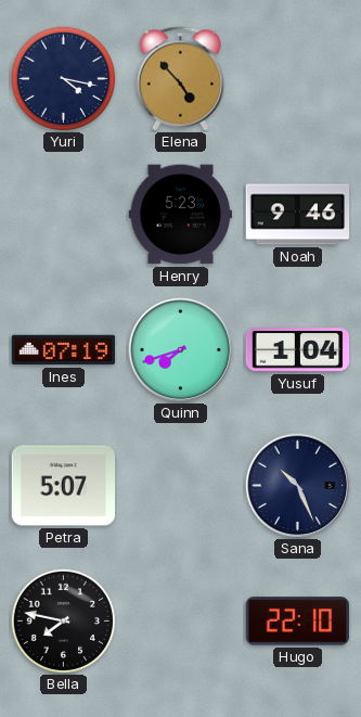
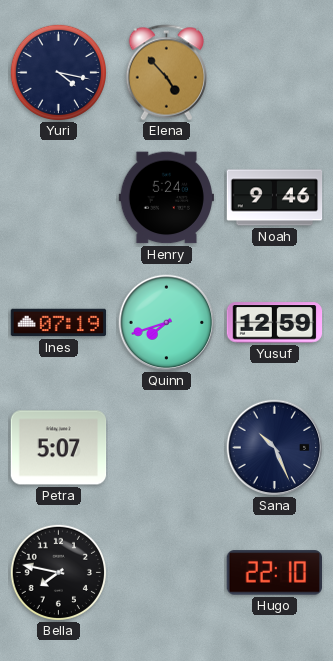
Henry: 5:23 -> 5:24 (167, 198)
Yusuf: 1:04 -> 12:59 (275, 323)
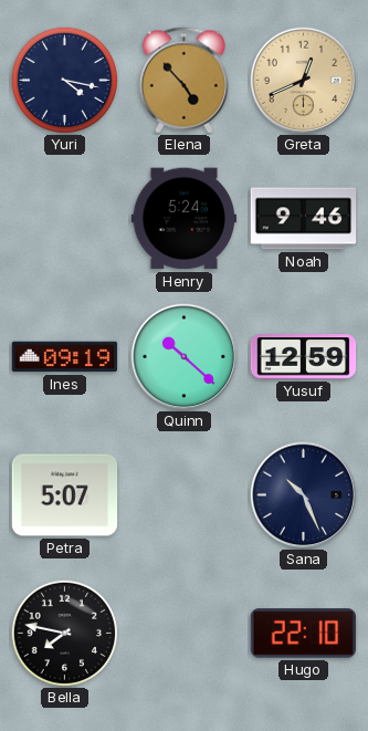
Greta: none -> 12:41 (304, 81)
Ines: 07:19 -> 09:19 (65, 357)
Quinn: 7:42 -> 10:22 (185, 357)
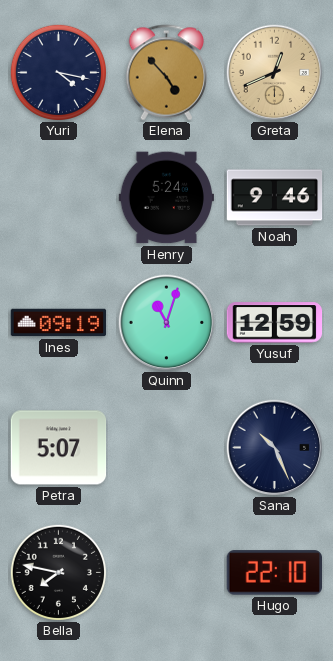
Quinn: 10:22 -> 11:03 (167, 323)
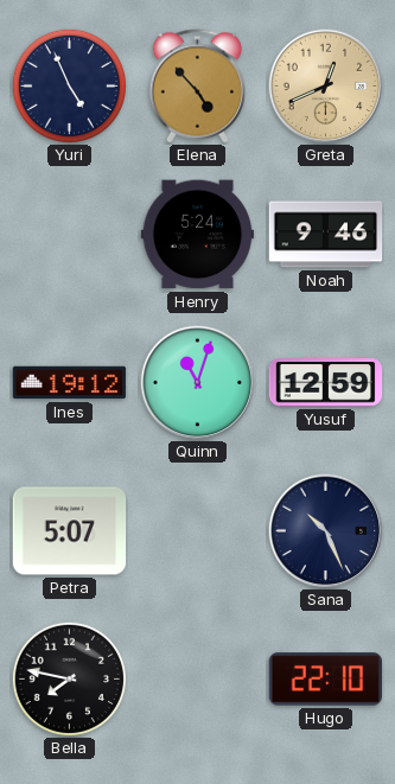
Yuri: 4:17 -> 4:56 (69, 85)
Ines: 09:19 -> 19:12 (70, 383)
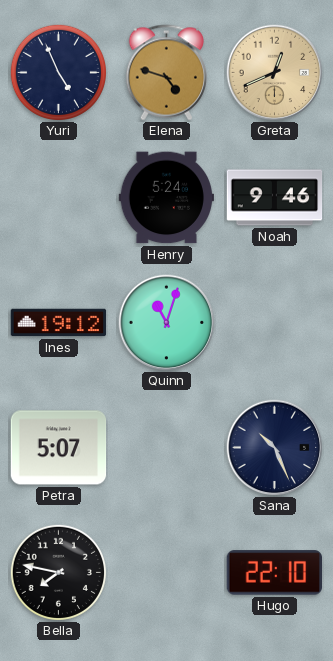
Elena: 4:53 -> 4:48 (166, 73)
Yusuf: 12:59 -> none (326, 383)
